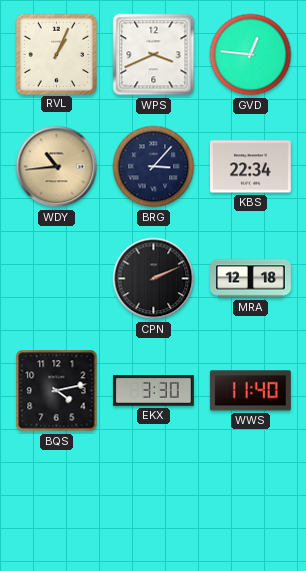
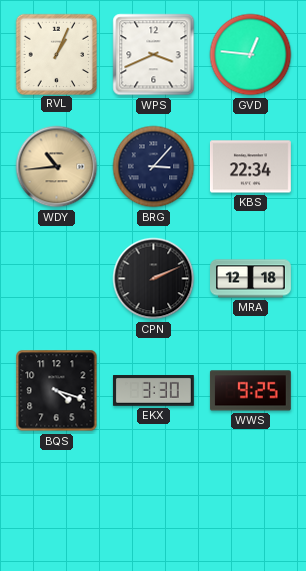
BQS: 4:13 -> 4:18 (57, 391)
WWS: 11:40 -> 9:25 (250, 391)
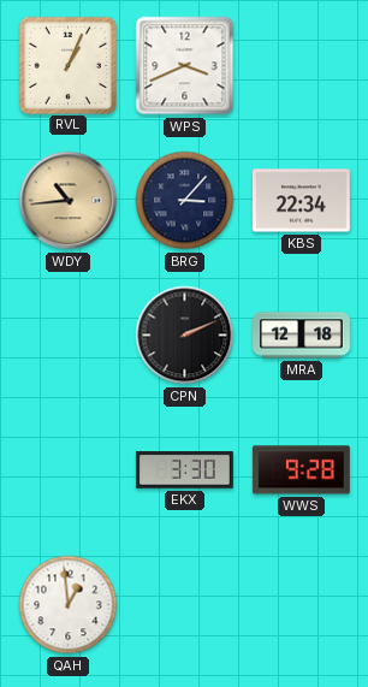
GVD: 12:46 -> none (251, 55)
BQS: 4:18 -> none (57, 391)
WWS: 9:25 -> 9:28 (301, 470)
QAH: none -> 12:59 (69, 605)
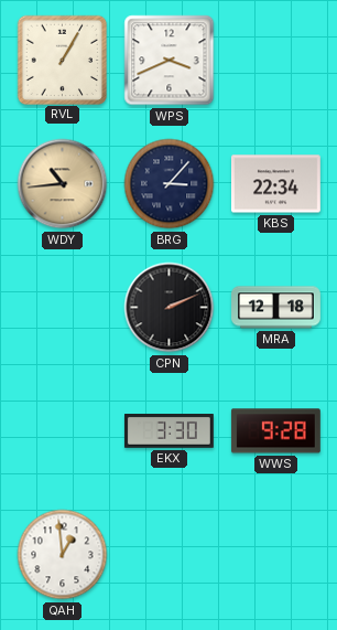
RVL: 1:04 -> 1:05 (62, 60)
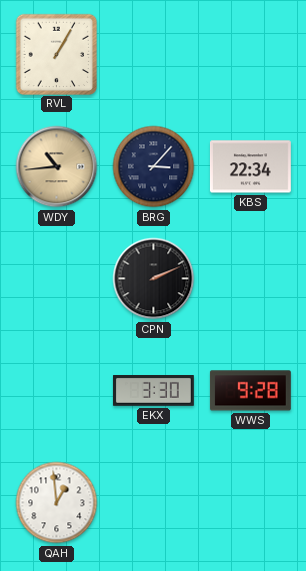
WPS: 3:41 -> none (170, 61)
MRA: 12:18 -> none (276, 308)
